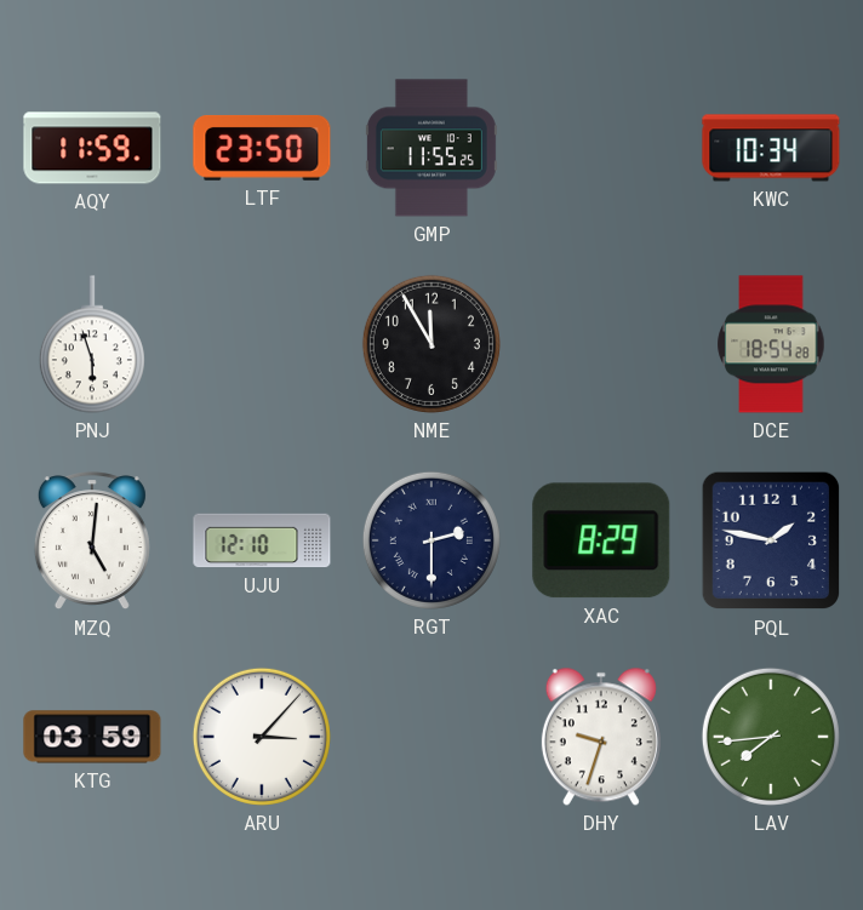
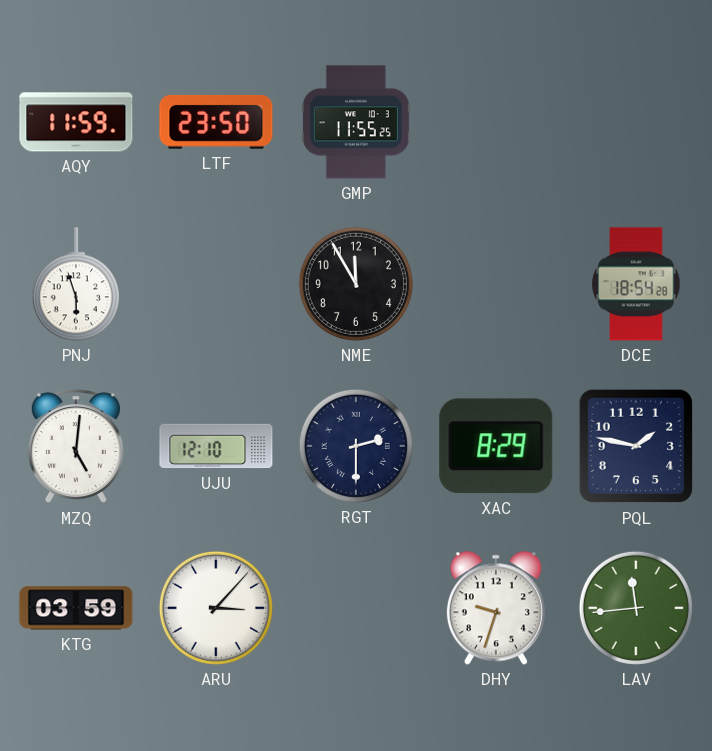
KWC: 10:34 -> none (771, 148)
LAV: 7:44 -> 11:44 (636, 608)
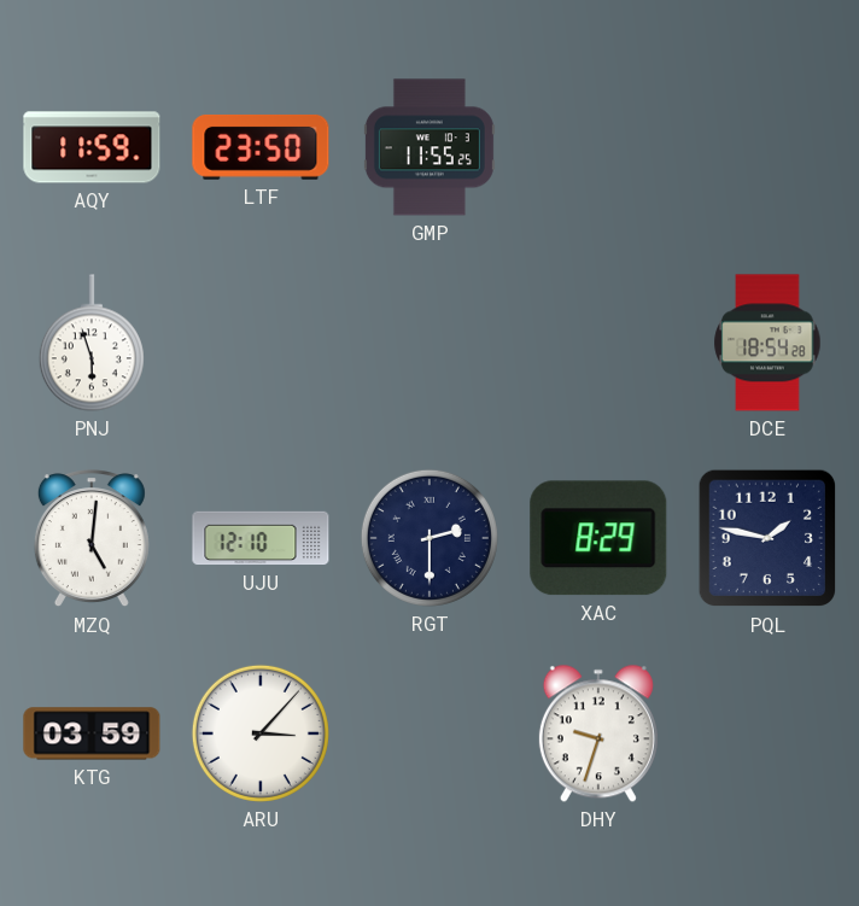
NME: 11:55 -> none (356, 284)
LAV: 11:44 -> none (636, 608)
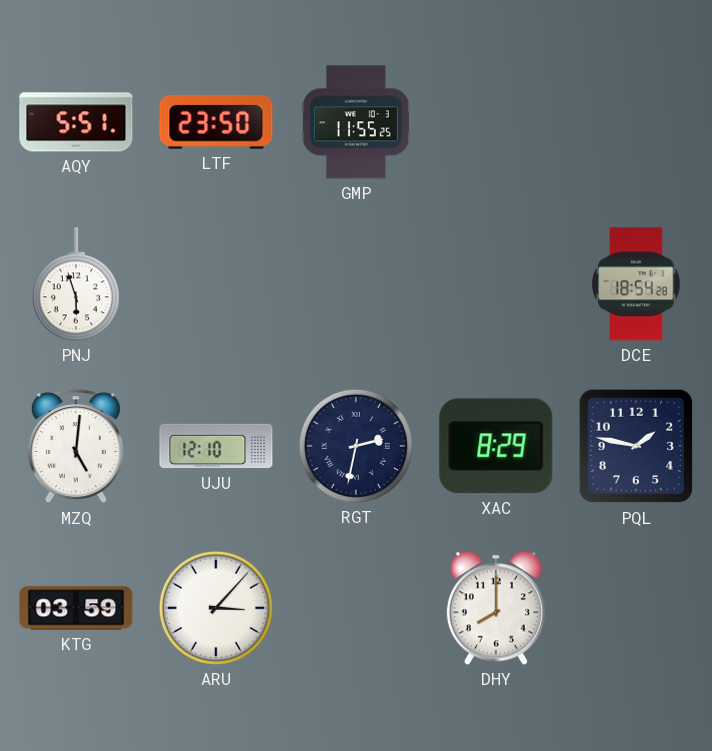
AQY: 11:59 -> 5:51 (76, 122)
RGT: 2:30 -> 2:32 (356, 446)
DHY: 9:33 -> 8:00 (496, 608)
